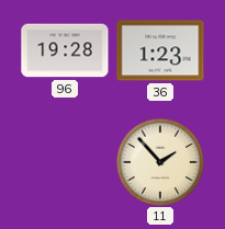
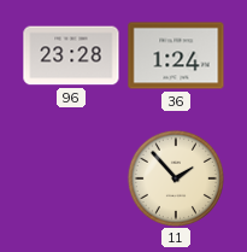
96: 19:28 -> 23:28 (71, 55)
36: 1:23 -> 1:24 (176, 55)
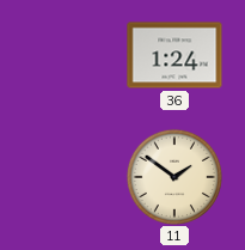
96: 23:28 -> none (71, 55)
11: 1:53 -> 1:51 (174, 177)
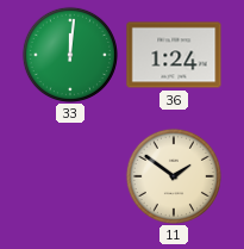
33: none -> 12:01 (70, 55)
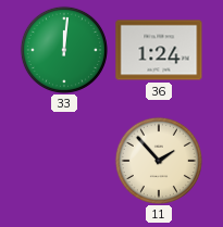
11: 1:51 -> 1:53 (159, 161)
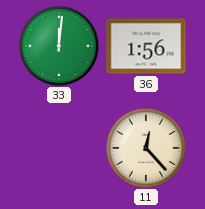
36: 1:24 -> 1:56 (146, 46)
11: 1:53 -> 12:23 (146, 148)
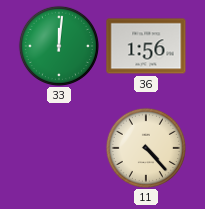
11: 12:23 -> 4:23 (146, 148)
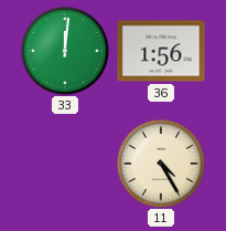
11: 4:23 -> 4:25 (161, 164)
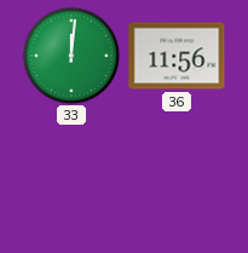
36: 1:56 -> 11:56 (177, 56)
11: 4:25 -> none (161, 164)
